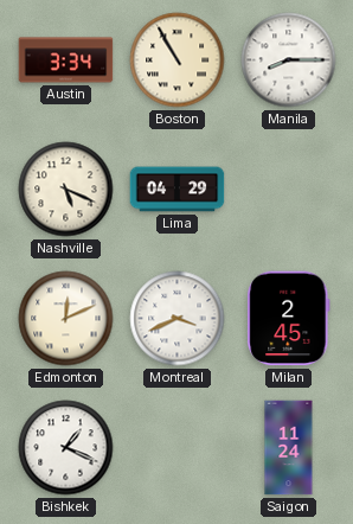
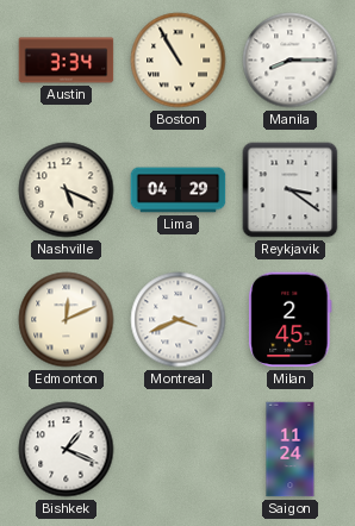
Reykjavik: none -> 3:21 (291, 190)
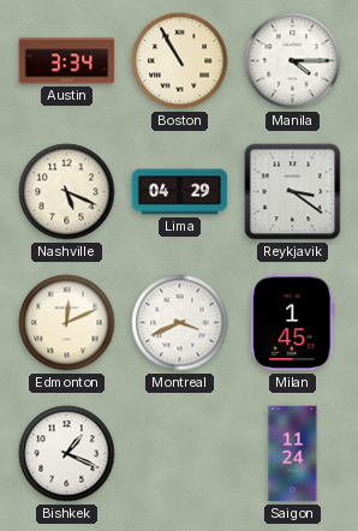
Manila: 8:15 -> 4:15 (293, 61)
Milan: 2:45 -> 1:45 (293, 323)
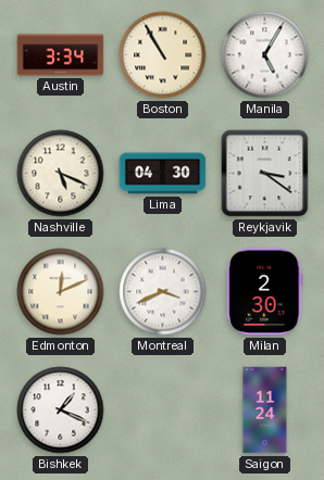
Manila: 4:15 -> 5:05 (265, 55)
Lima: 04:29 -> 04:30 (163, 174)
Milan: 1:45 -> 2:30 (265, 292)
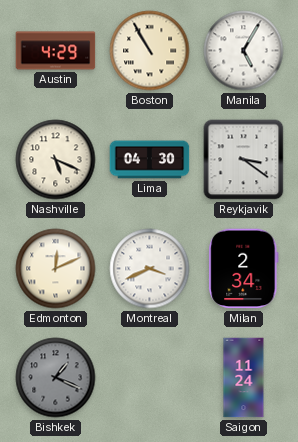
Austin: 3:34 -> 4:29 (56, 51)
Milan: 2:30 -> 2:34 (244, 269)
Bishkek dial: white -> grey (56, 378)
